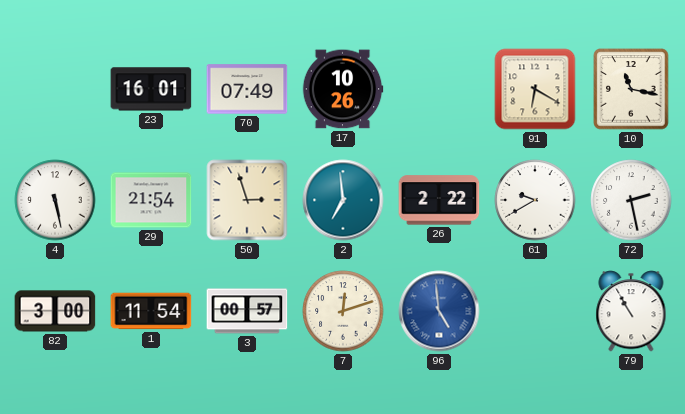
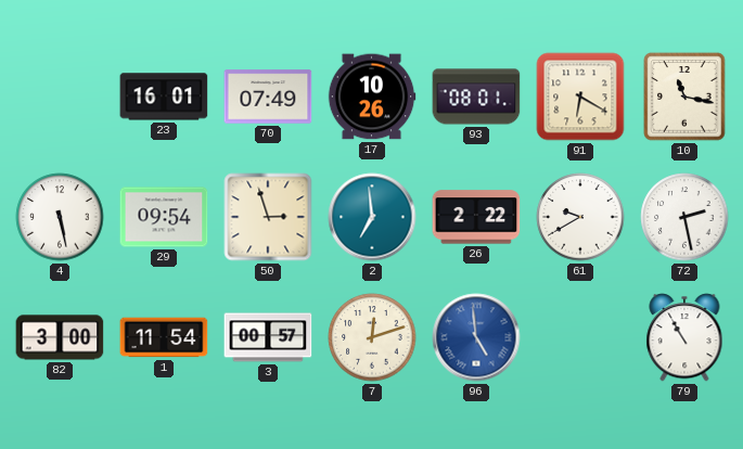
93: none -> 08:01 (476, 97)
29: 21:54 -> 09:54 (164, 217)
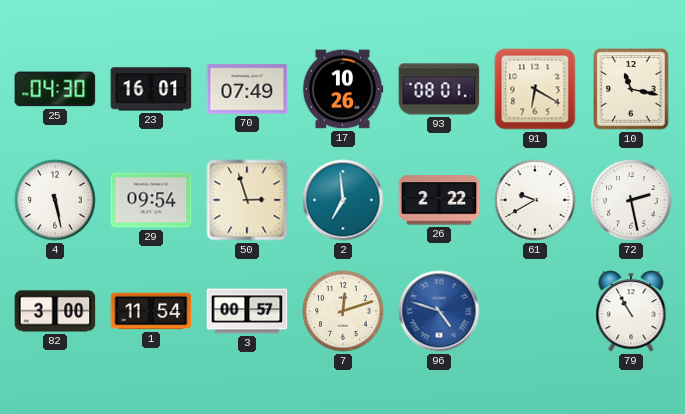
25: none -> 04:30 (55, 89)
96: 4:59 -> 4:48 (439, 311)
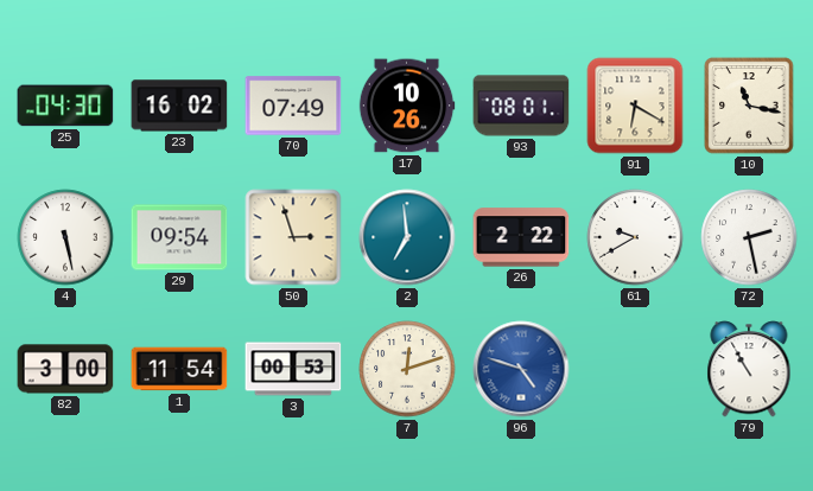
23: 16:01 -> 16:02 (179, 106)
3: 00:57 -> 00:53 (293, 369)
